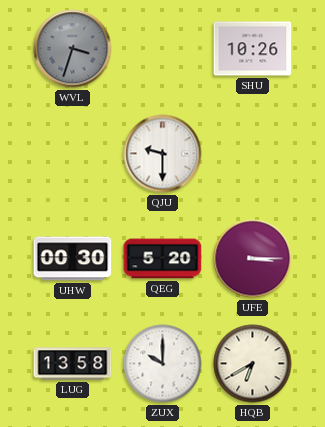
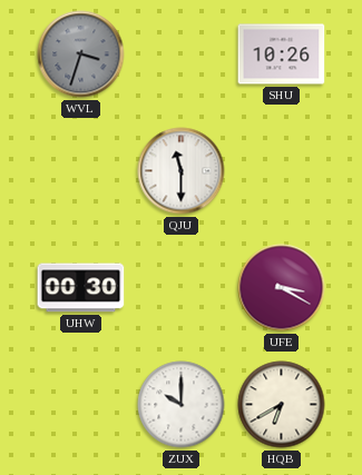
QJU: 9:30 -> 11:30 (182, 171)
QEG: 5:20 -> none (163, 259)
UFE: 3:15 -> 3:20 (282, 288)
LUG: 13:58 -> none (73, 364)
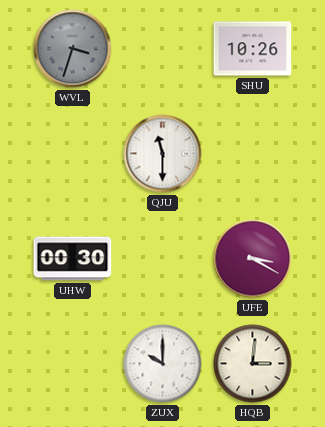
HQB: 6:40 -> 3:01 (253, 364)
